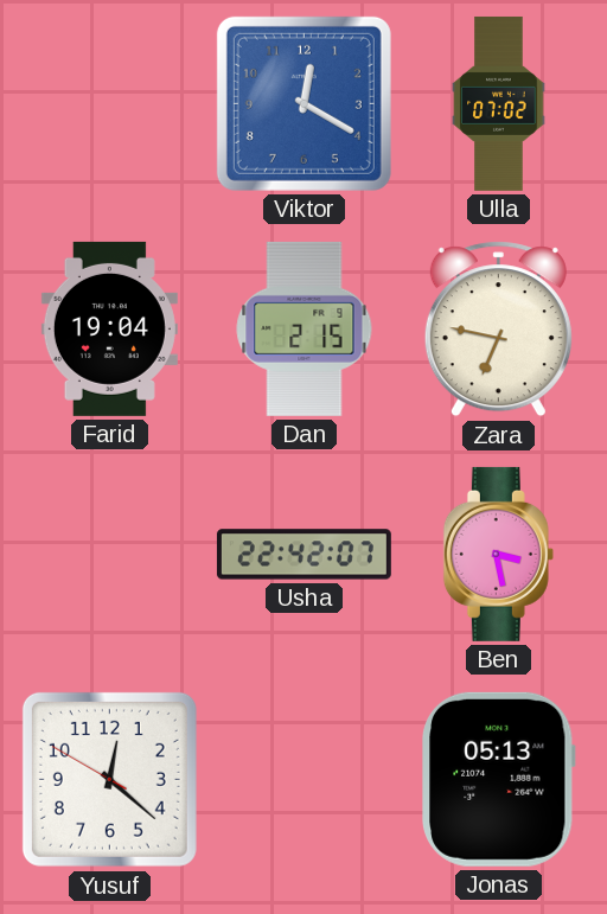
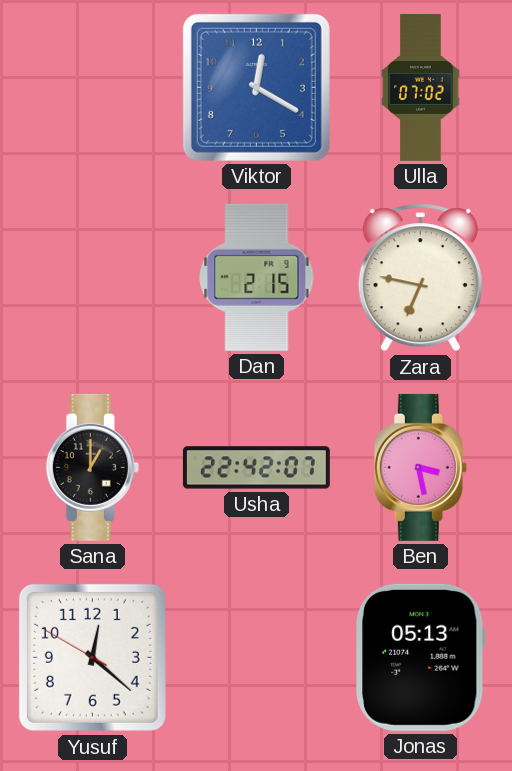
Farid: 19:04 -> none (109, 328)
Sana: none -> 1:00 (92, 467)
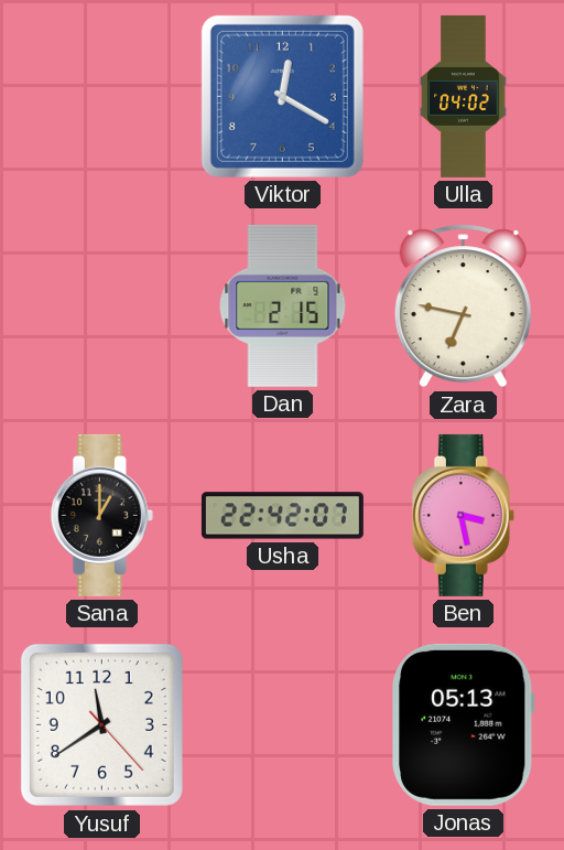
Ulla: 07:02 -> 04:02 (464, 96)
Yusuf: 12:21 -> 11:39 (101, 724)
